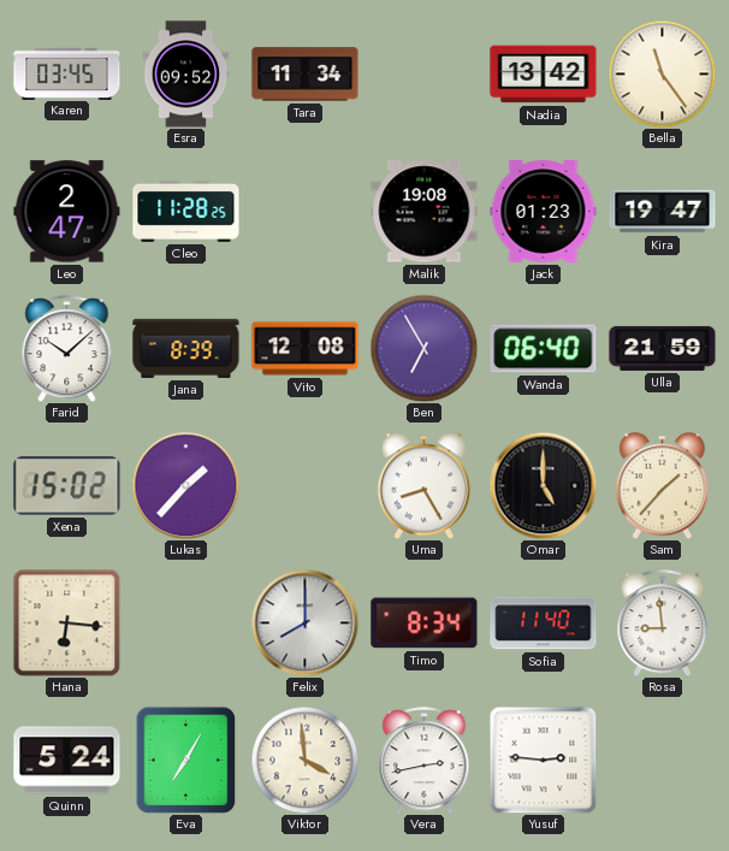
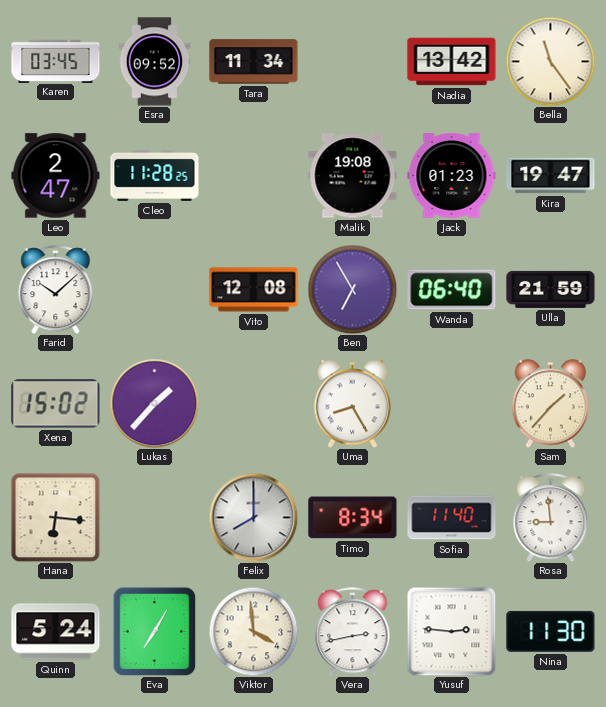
Jana: 8:39 -> none (186, 348)
Omar: 5:00 -> none (543, 485)
Nina: none -> 11:30 (551, 631)
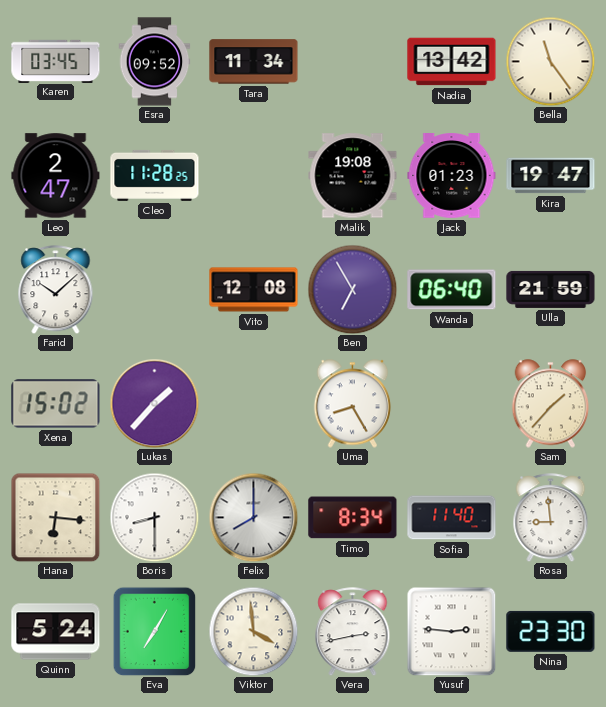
Boris: none -> 8:30 (154, 517)
Nina: 11:30 -> 23:30 (551, 631)
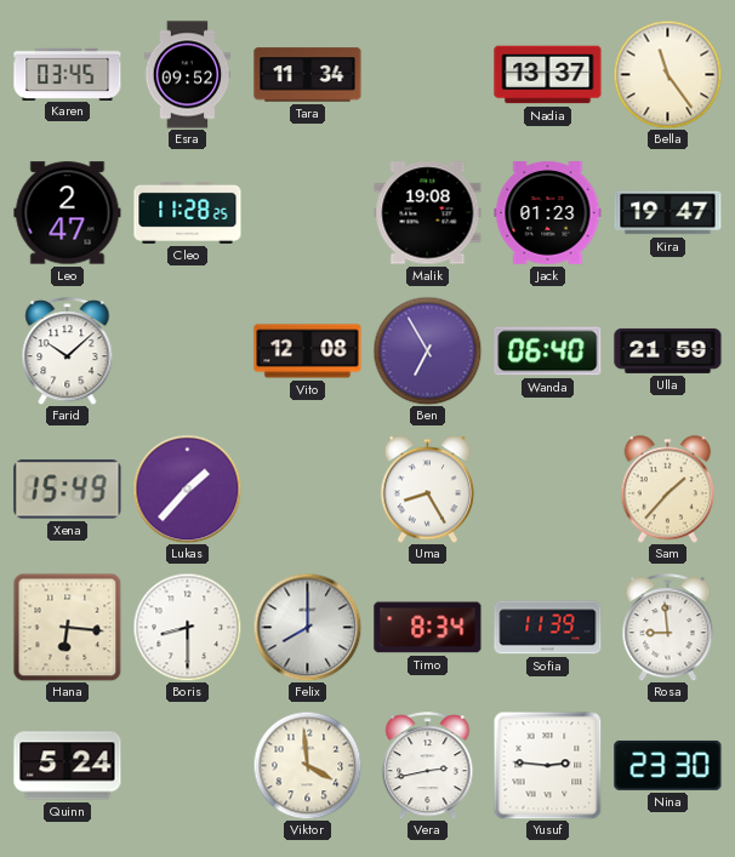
Nadia: 13:42 -> 13:37 (548, 75)
Xena: 15:02 -> 15:49 (68, 490)
Sofia: 11:40 -> 11:39 (548, 628)
Eva: 7:05 -> none (155, 631)
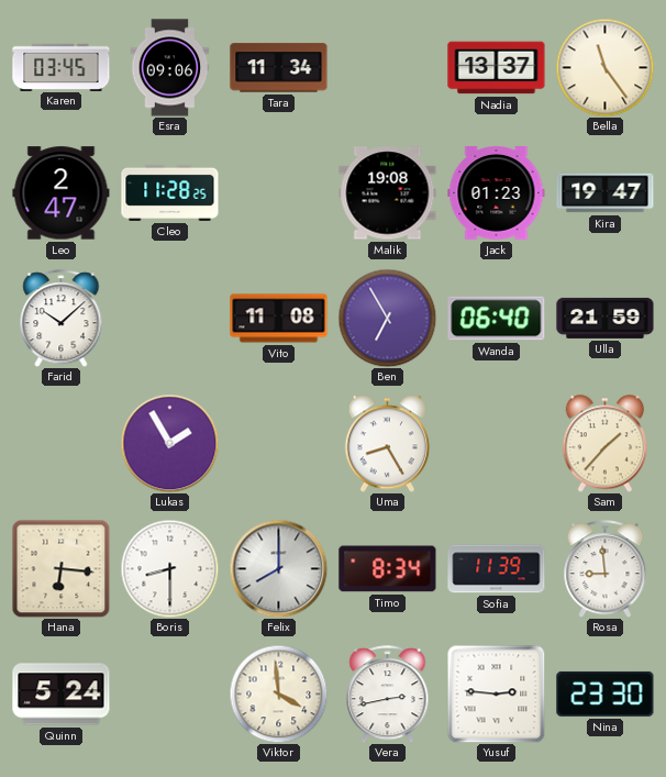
Esra: 09:52 -> 09:06 (170, 68)
Vito: 12:08 -> 11:08 (279, 319)
Xena: 15:49 -> none (68, 490)
Lukas: 1:37 -> 1:55 (169, 443)
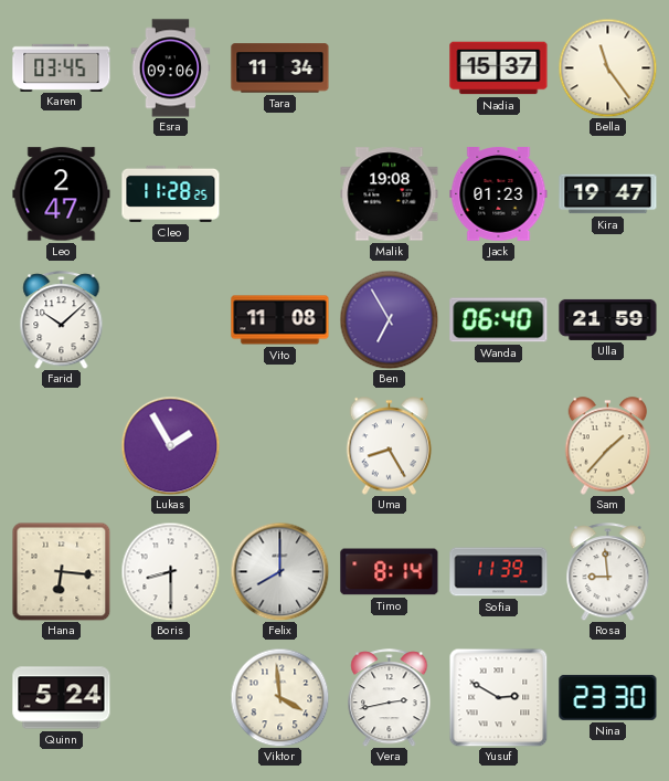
Nadia: 13:37 -> 15:37 (499, 68)
Timo: 8:34 -> 8:14 (390, 572)
Yusuf: 2:46 -> 2:50 (498, 697)
